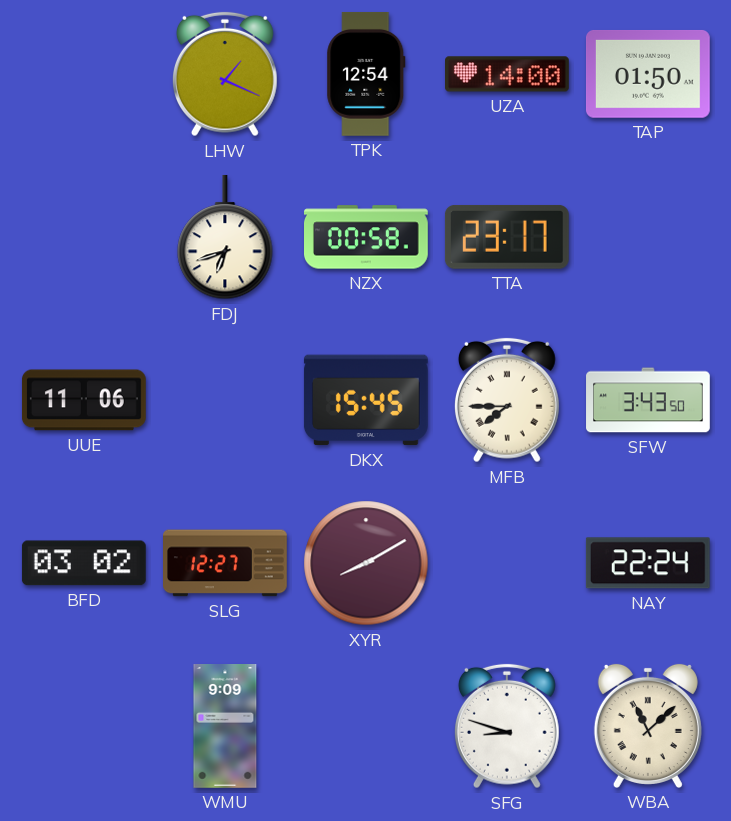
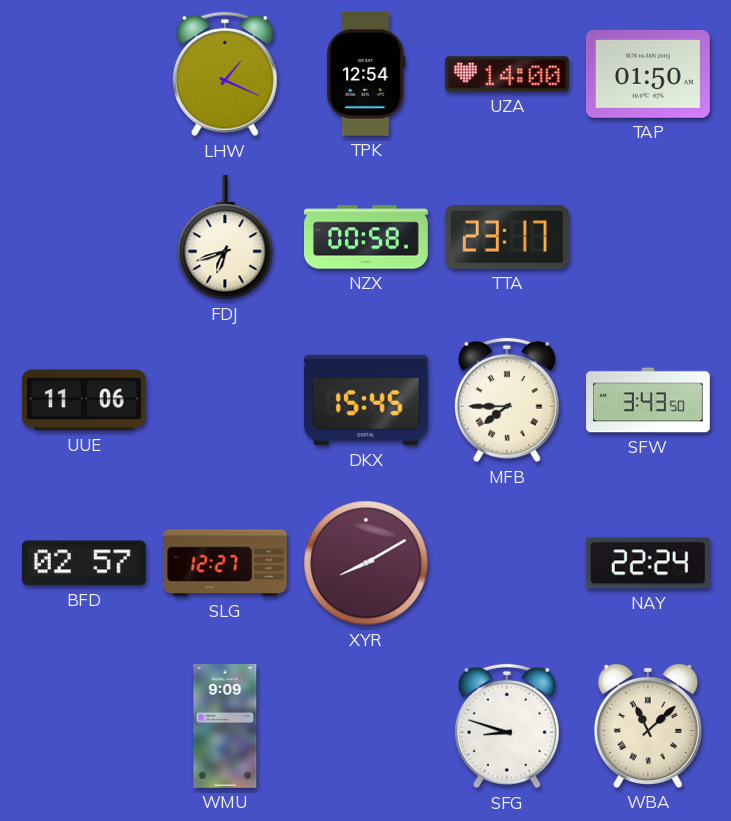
BFD: 03:02 -> 02:57 (84, 563)
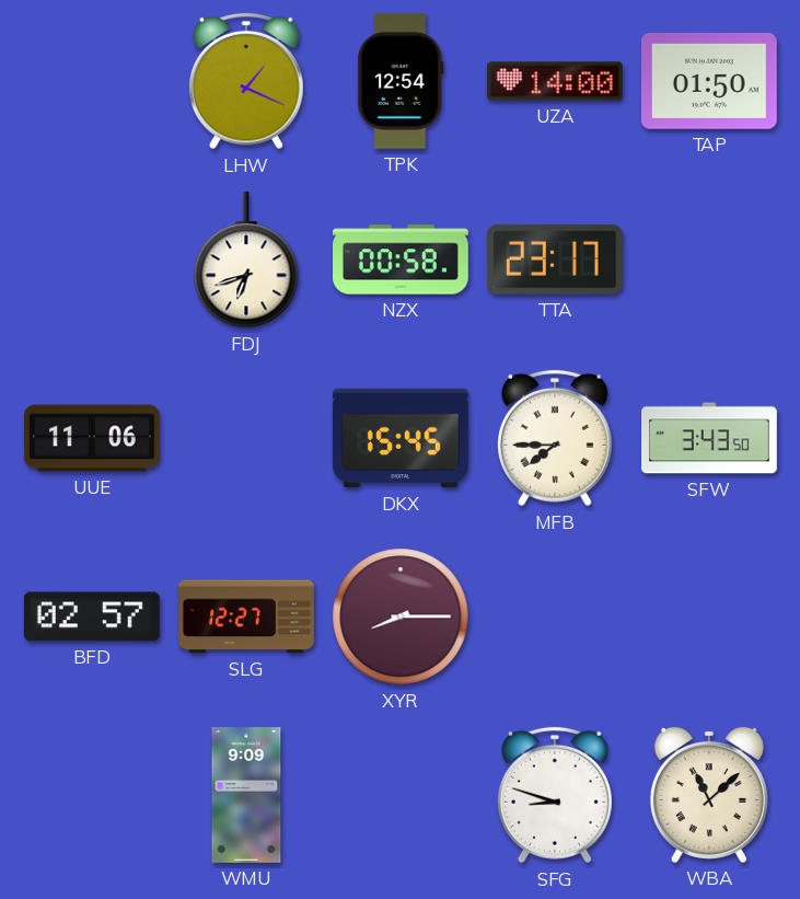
XYR: 8:10 -> 8:15 (401, 616)
NAY: 22:24 -> none (648, 563)
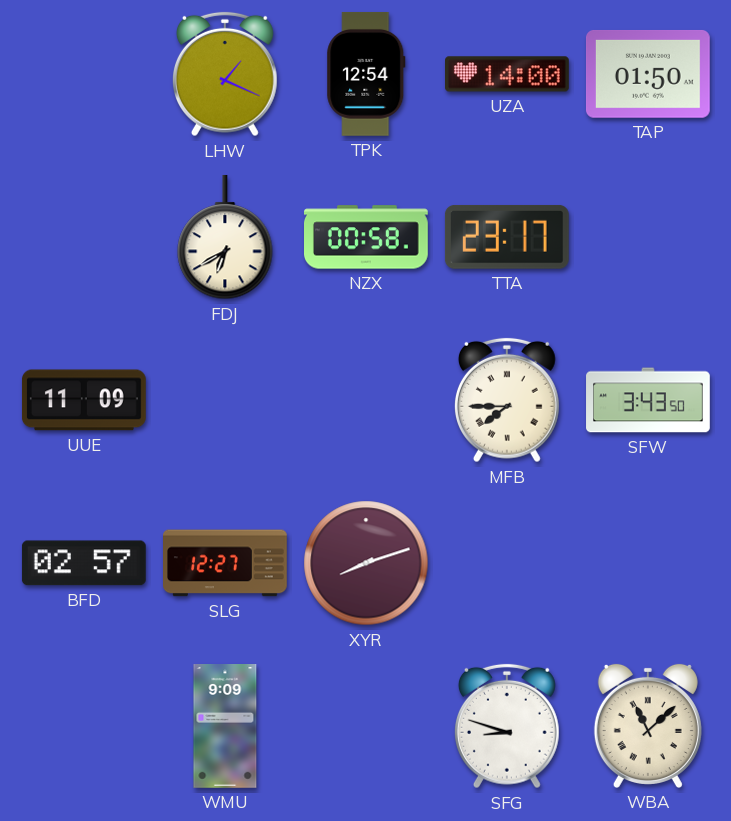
FDJ: 6:42 -> 6:40 (225, 237)
UUE: 11:06 -> 11:09 (84, 400)
DKX: 15:45 -> none (401, 438)
XYR: 8:15 -> 8:12 (366, 563)
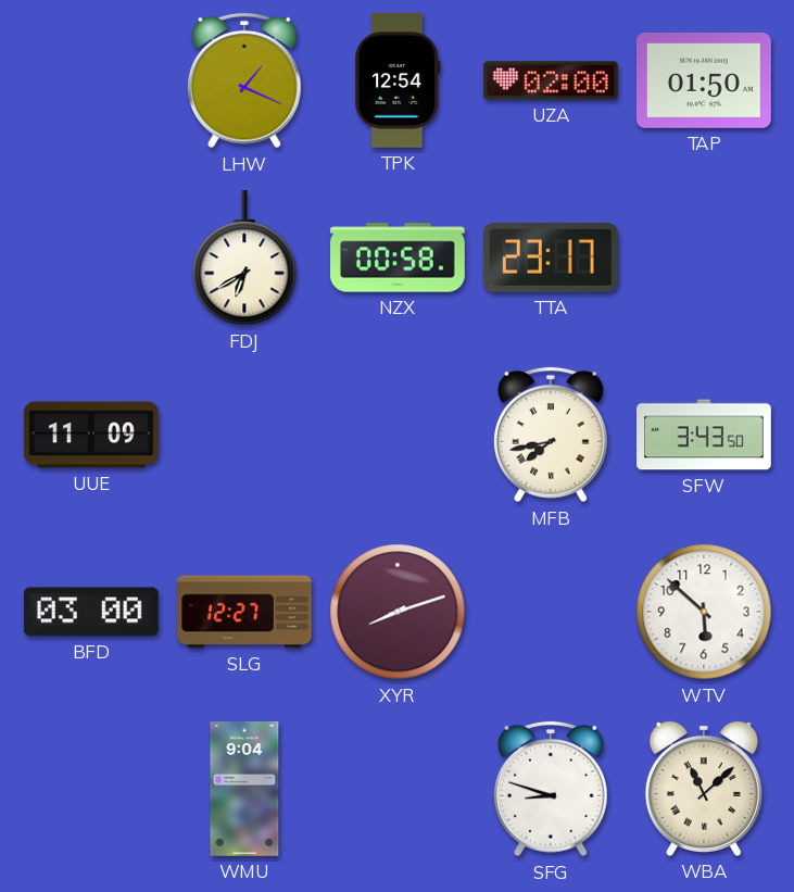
UZA: 14:00 -> 02:00 (552, 80)
MFB: 7:45 -> 7:43 (551, 435)
BFD: 02:57 -> 03:00 (91, 612)
WTV: none -> 5:52 (704, 612)
WMU: 9:09 -> 9:04 (244, 790)
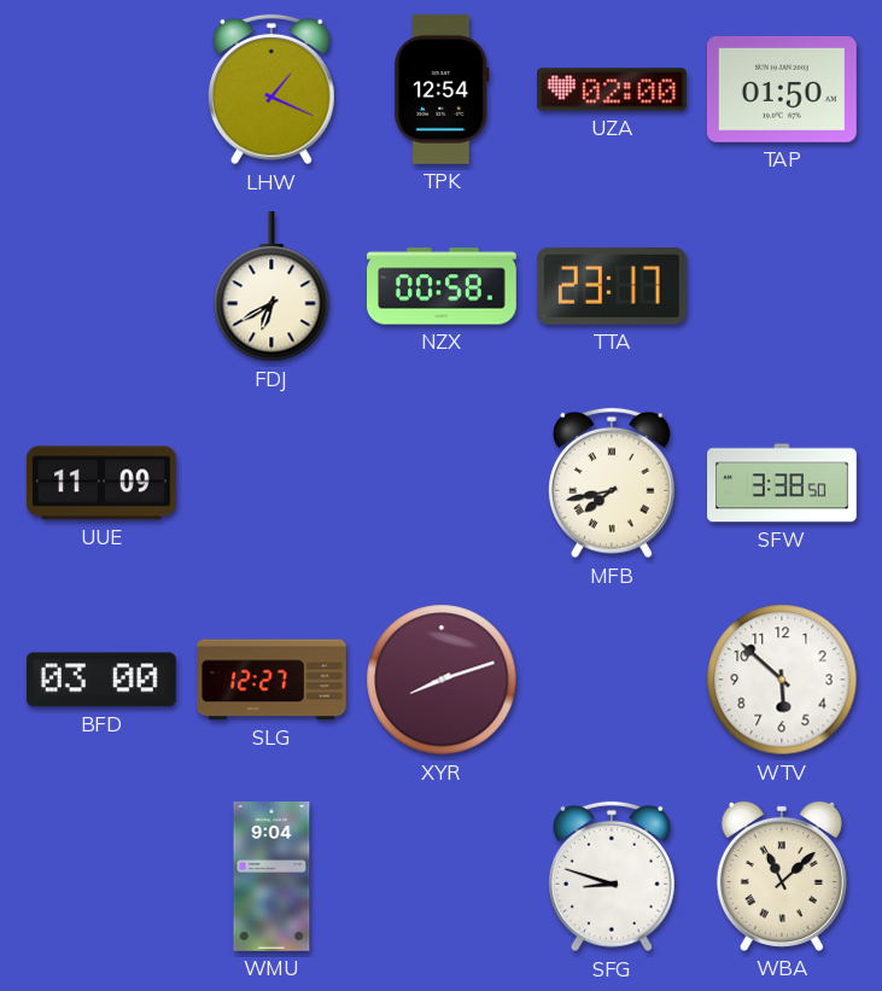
SFW: 3:43 -> 3:38 (782, 483)
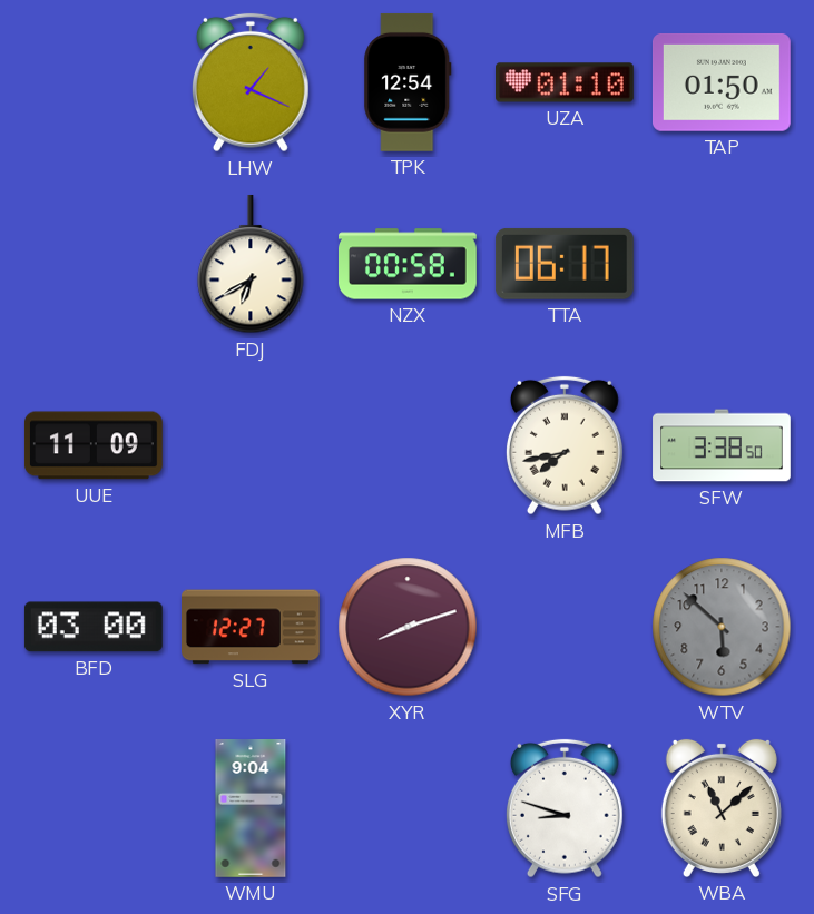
UZA: 02:00 -> 01:10 (566, 82)
TTA: 23:17 -> 06:17 (565, 264)
WTV dial: white -> grey (722, 627)
